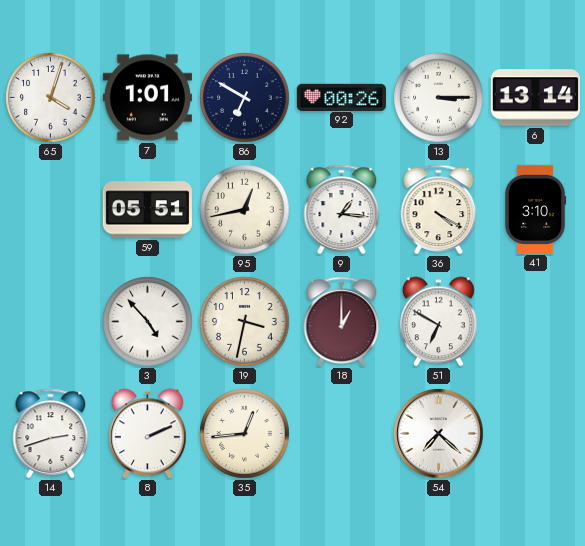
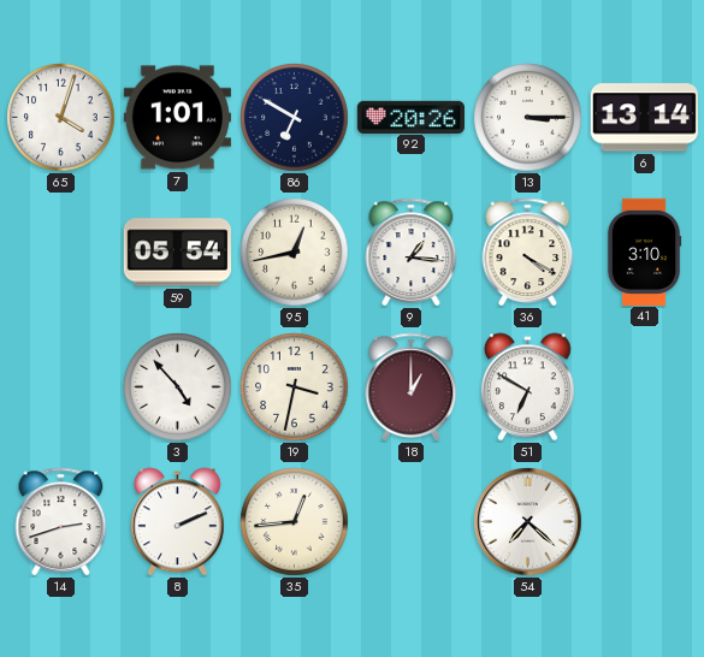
92: 00:26 -> 20:26 (410, 117)
59: 05:51 -> 05:54 (177, 253)
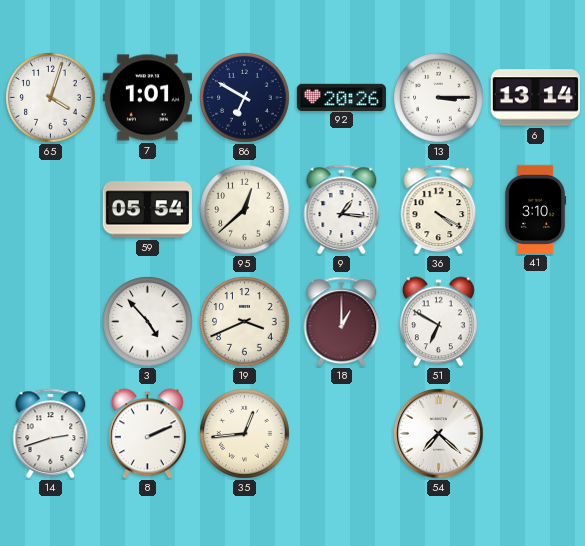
95: 12:43 -> 12:38 (245, 210)
19: 3:32 -> 3:41 (245, 322)
